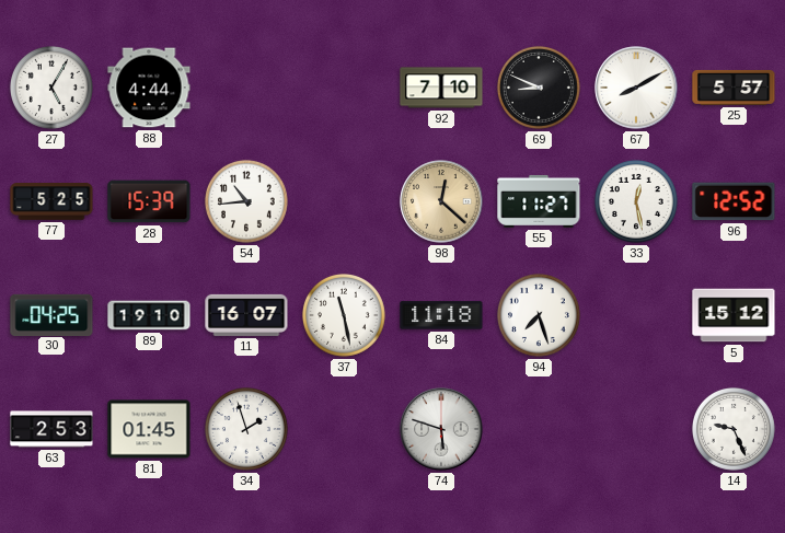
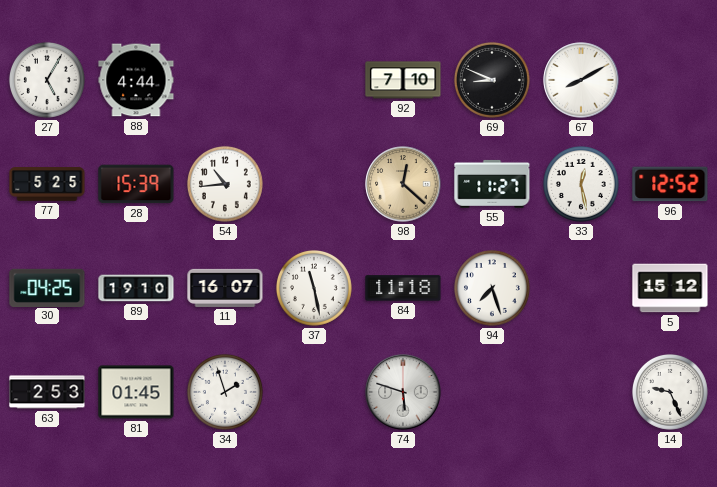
25: 5:57 -> none (734, 88)
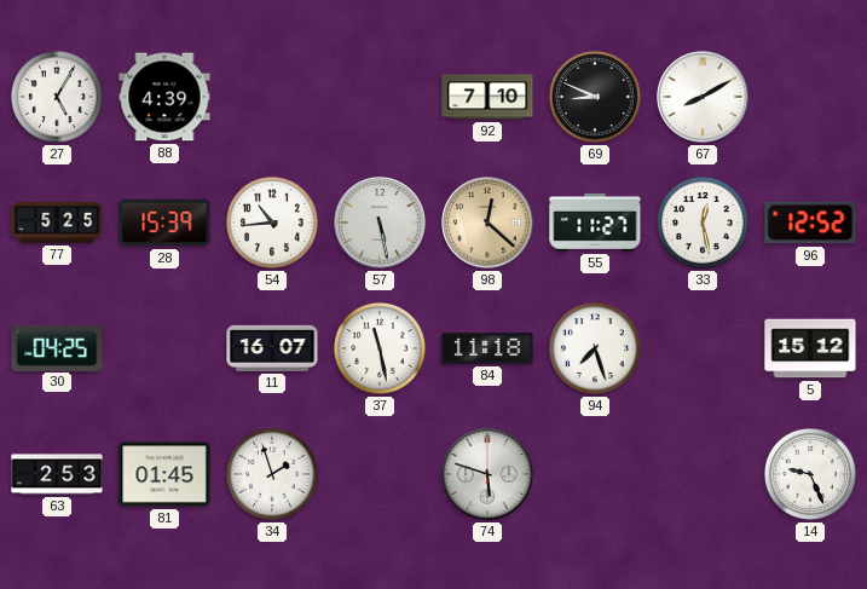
88: 4:44 -> 4:39 (164, 97)
57: none -> 5:28 (380, 223)
89: 19:10 -> none (136, 288)
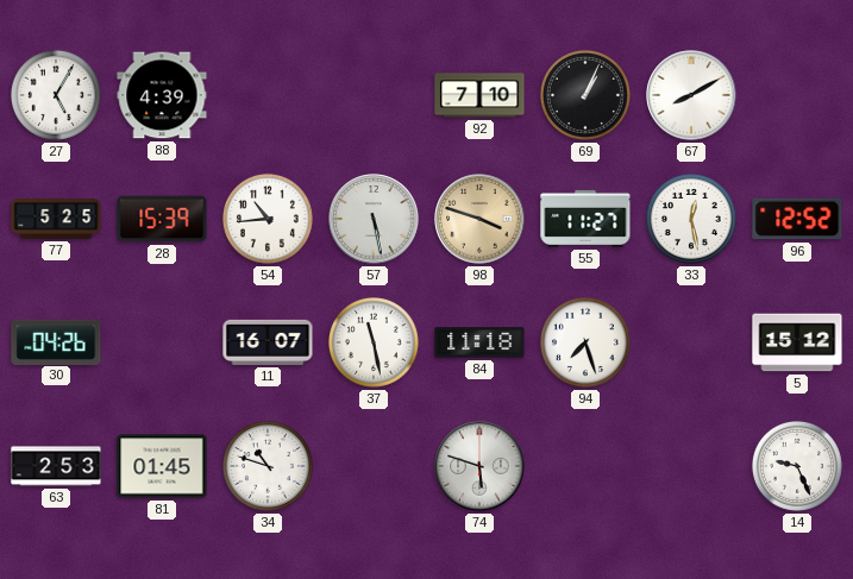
69: 8:49 -> 1:04 (585, 95)
98: 12:22 -> 3:48 (479, 219)
30: 04:25 -> 04:26 (56, 341)
34: 1:57 -> 10:48 (268, 466)
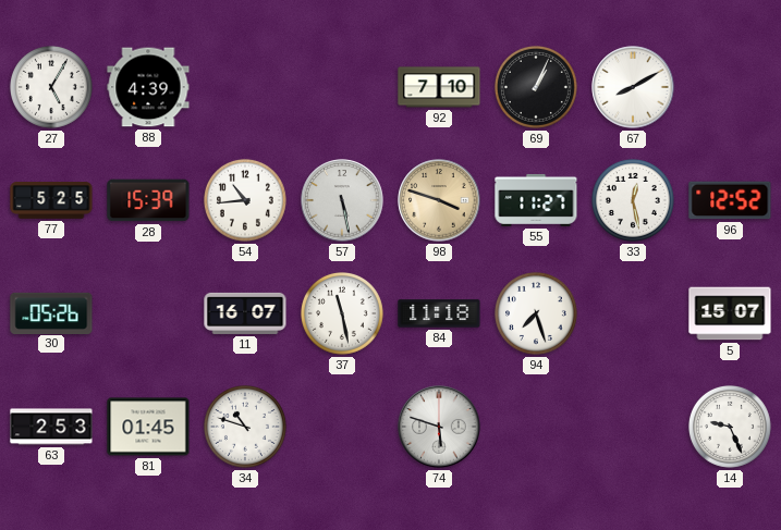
30: 04:26 -> 05:26 (51, 312)
5: 15:12 -> 15:07 (730, 313)
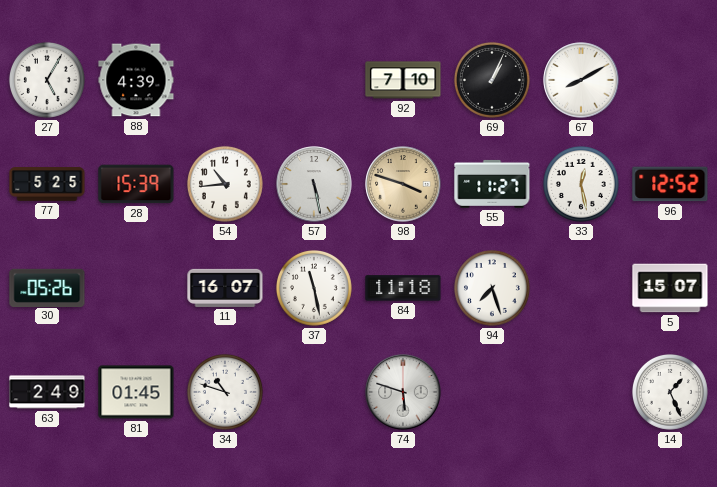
63: 2:53 -> 2:49 (47, 392)
14: 9:26 -> 1:26 (670, 392)
